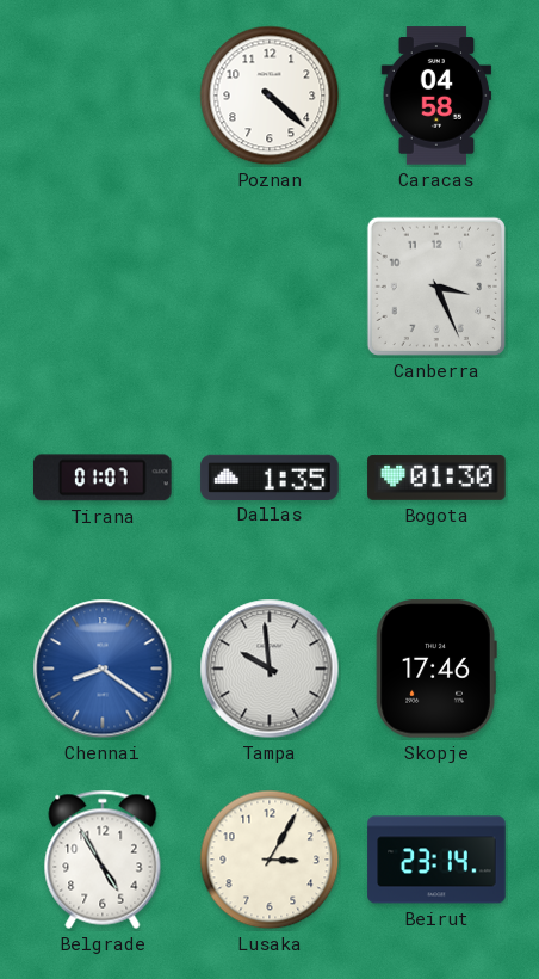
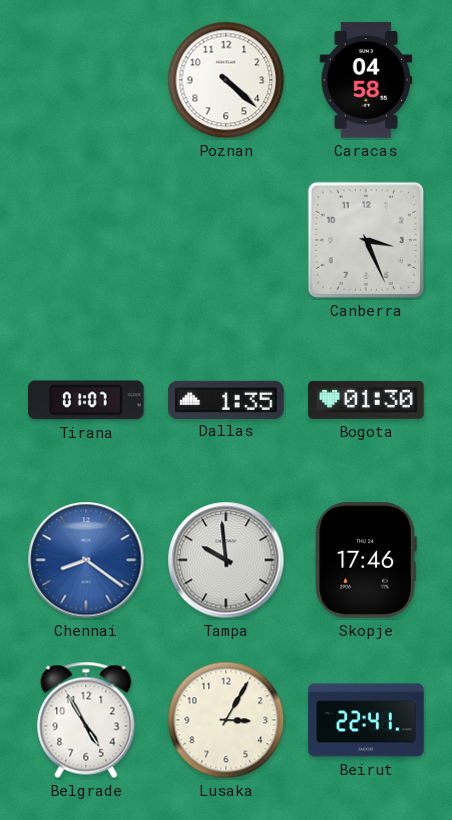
Beirut: 23:14 -> 22:41 (366, 720)
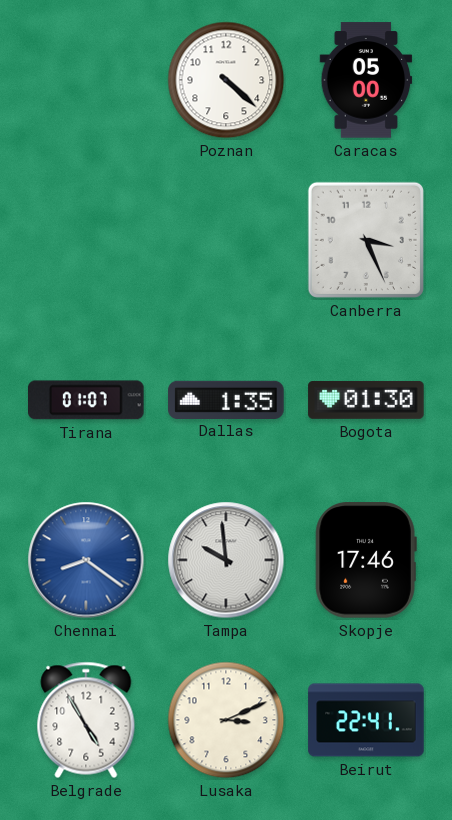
Caracas: 04:58 -> 05:00 (366, 80)
Lusaka: 3:05 -> 3:11 (226, 720)
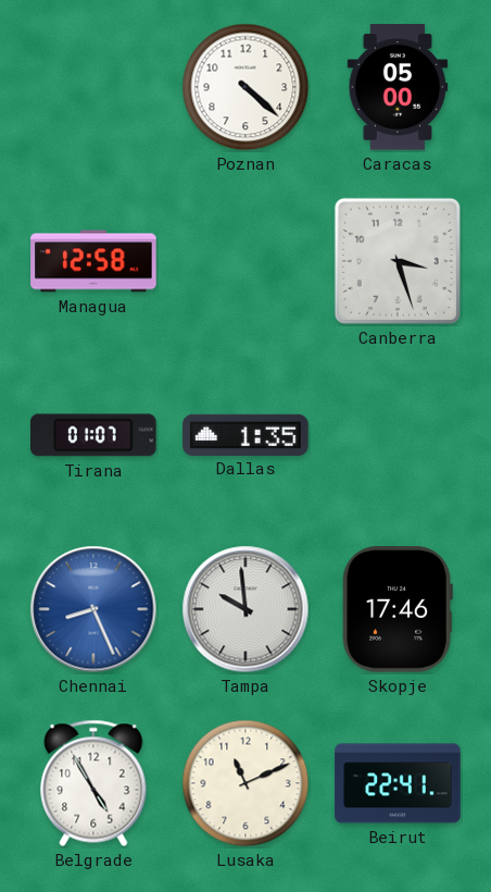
Managua: none -> 12:58 (93, 261)
Canberra: 3:26 -> 3:27 (398, 261)
Bogota: 01:30 -> none (366, 400)
Chennai: 8:21 -> 8:26 (93, 609)
Lusaka: 3:11 -> 11:11 (246, 783)
